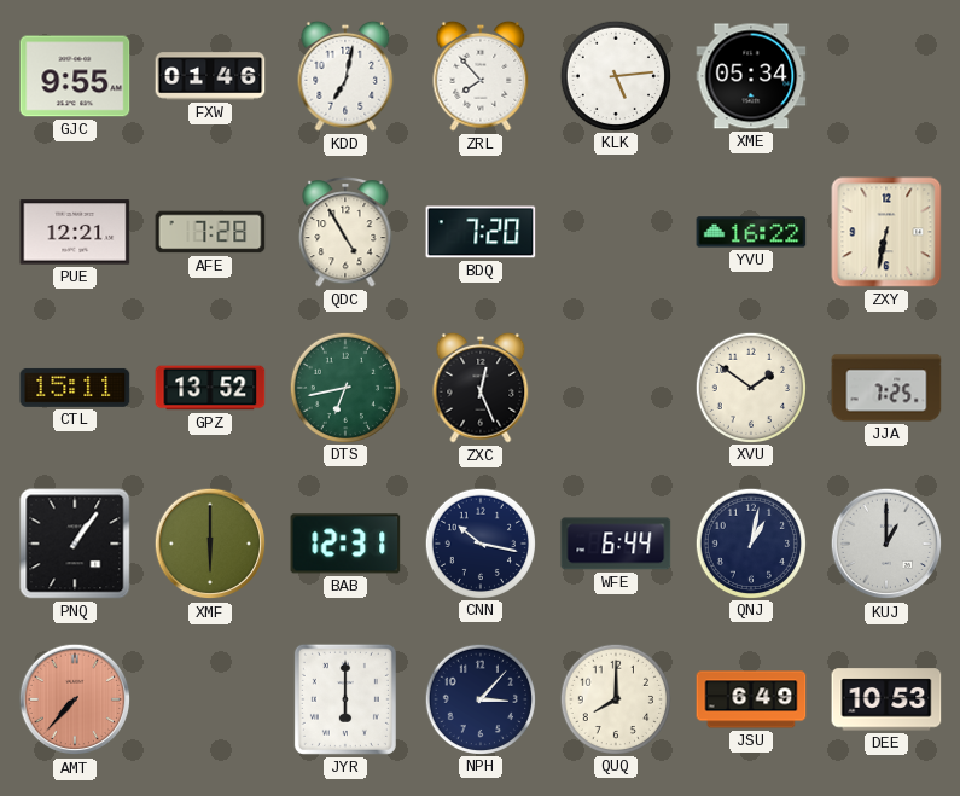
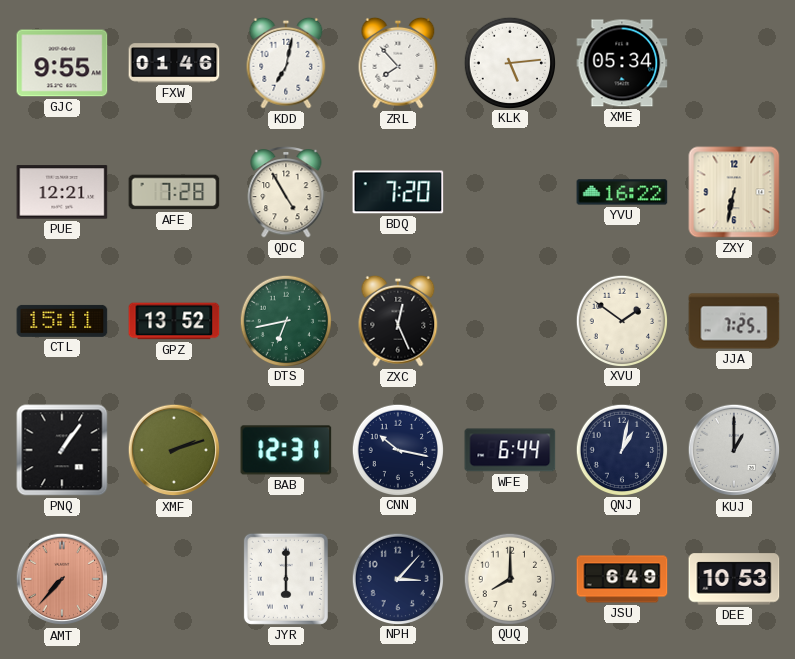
XMF: 6:00 -> 2:12 (174, 450)
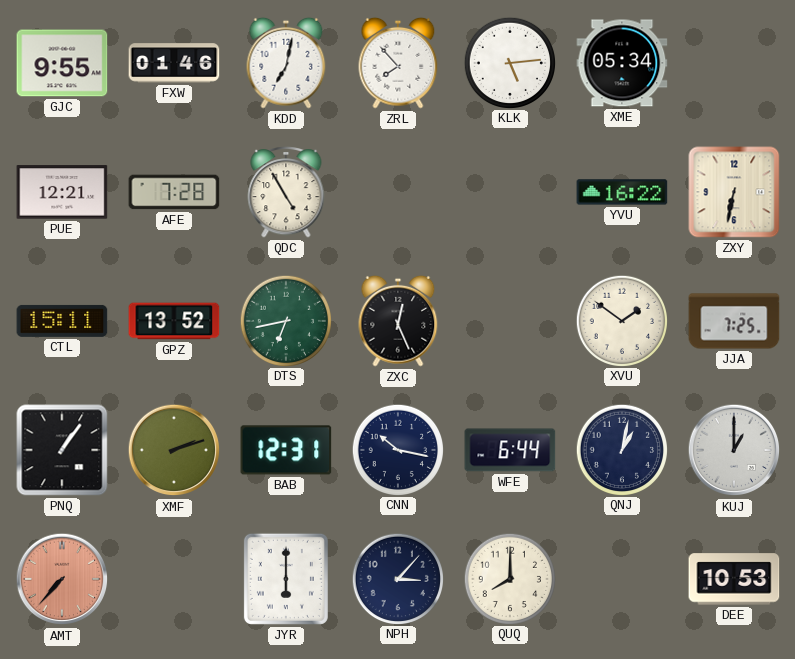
BDQ: 7:20 -> none (398, 192)
JSU: 6:49 -> none (622, 579)
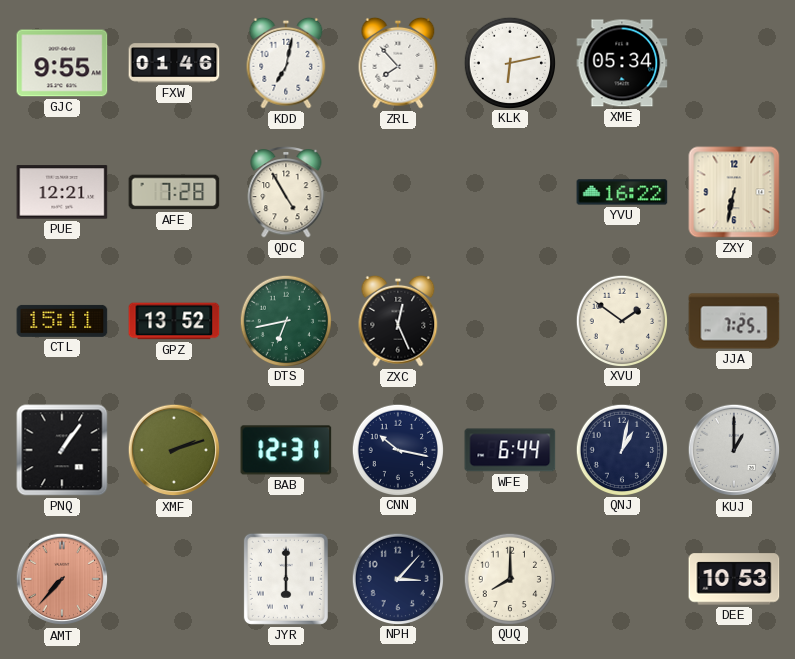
KLK: 5:14 -> 6:13 (509, 62)
